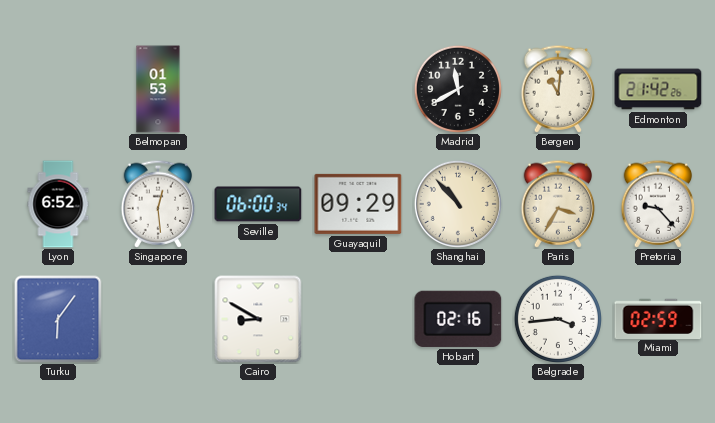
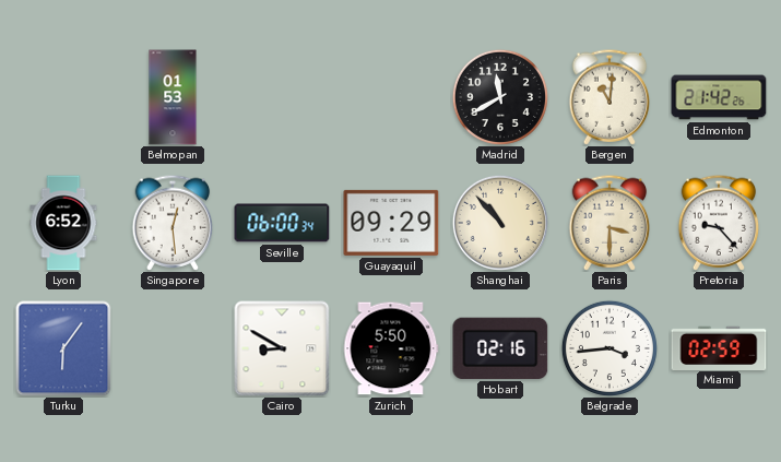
Paris: 3:35 -> 3:30 (610, 223)
Zurich: none -> 5:50 (391, 348)
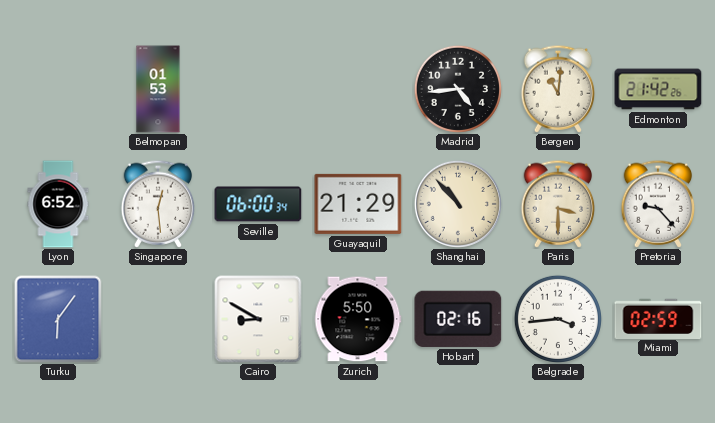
Madrid: 11:40 -> 4:44 (458, 89)
Guayaquil: 09:29 -> 21:29 (358, 204)
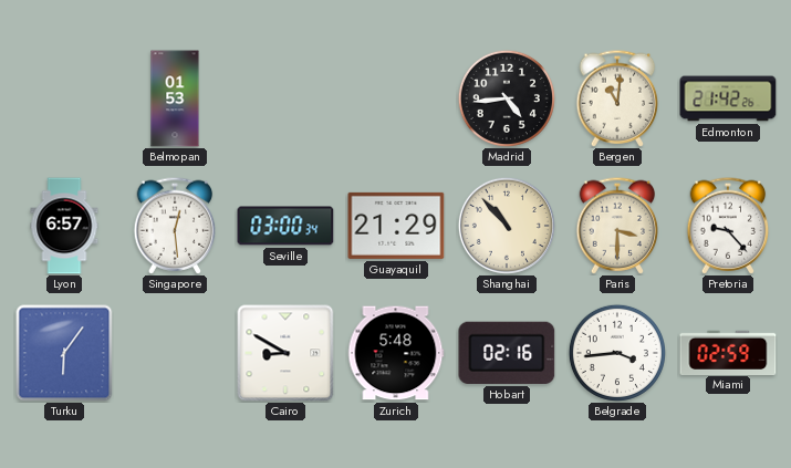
Lyon: 6:52 -> 6:57 (64, 226)
Seville: 06:00 -> 03:00 (285, 226)
Zurich: 5:50 -> 5:48 (396, 353)
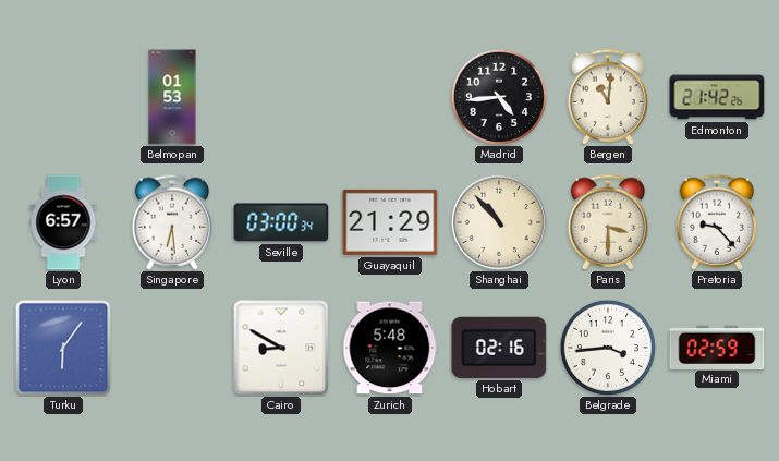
Singapore: 12:29 -> 6:29 (172, 222)
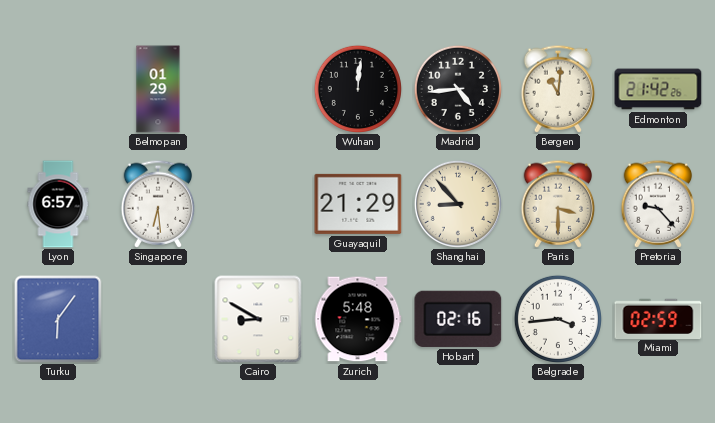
Belmopan: 01:53 -> 01:29 (158, 89)
Wuhan: none -> 12:01 (358, 89)
Seville: 03:00 -> none (281, 222)
Shanghai: 10:53 -> 8:53 (458, 204)
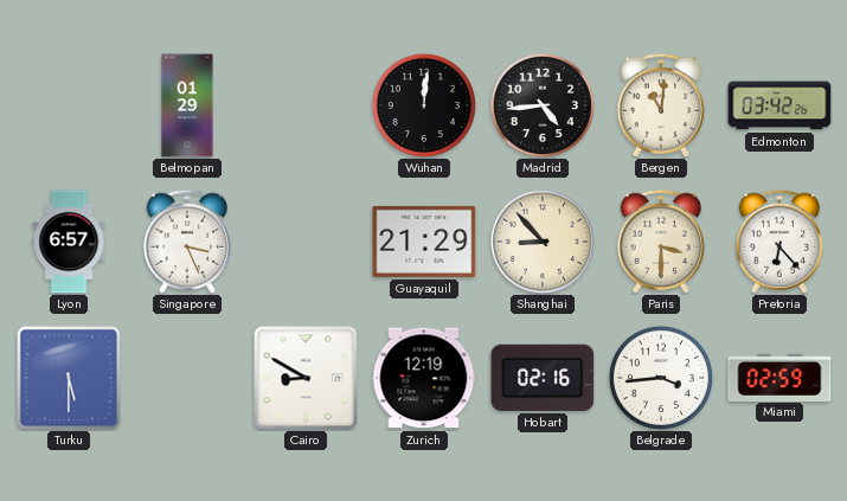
Edmonton: 21:42 -> 03:42 (779, 105)
Singapore: 6:29 -> 3:26 (187, 242)
Pretoria: 9:23 -> 6:23 (779, 242)
Turku: 6:06 -> 5:30 (69, 378)
Zurich: 5:48 -> 12:19 (424, 378)
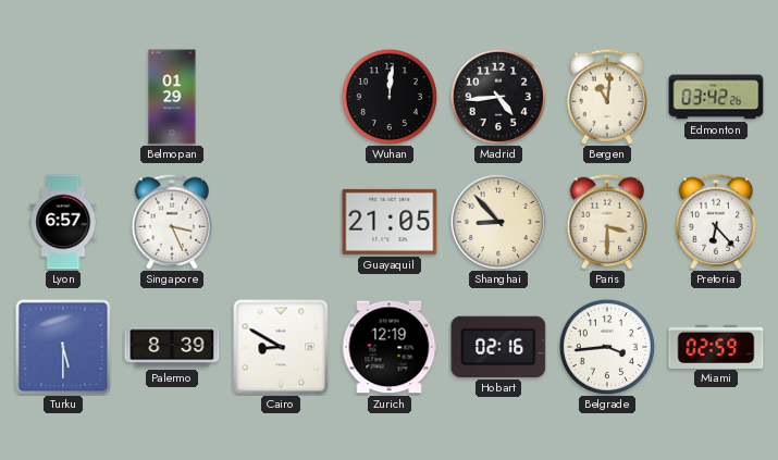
Guayaquil: 21:29 -> 21:05 (390, 222)
Palermo: none -> 8:39 (172, 347)
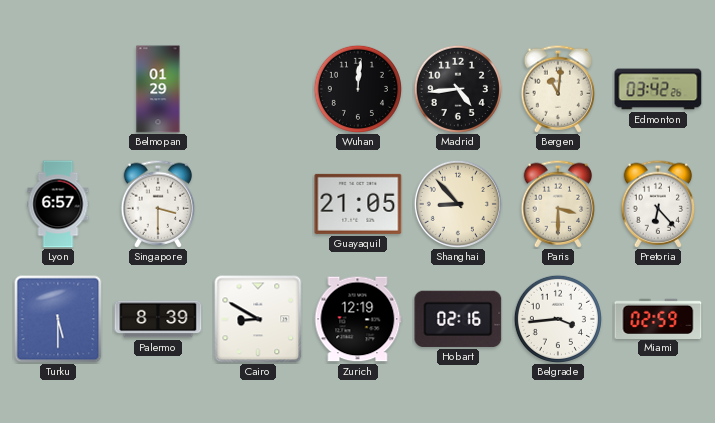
Singapore: 3:26 -> 3:30 (158, 204)
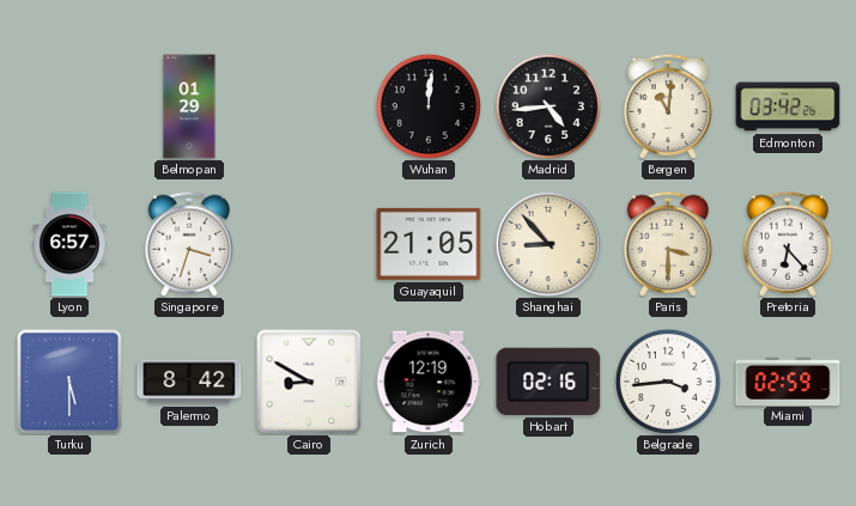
Singapore: 3:30 -> 3:33 (189, 244)
Palermo: 8:39 -> 8:42 (189, 382)
